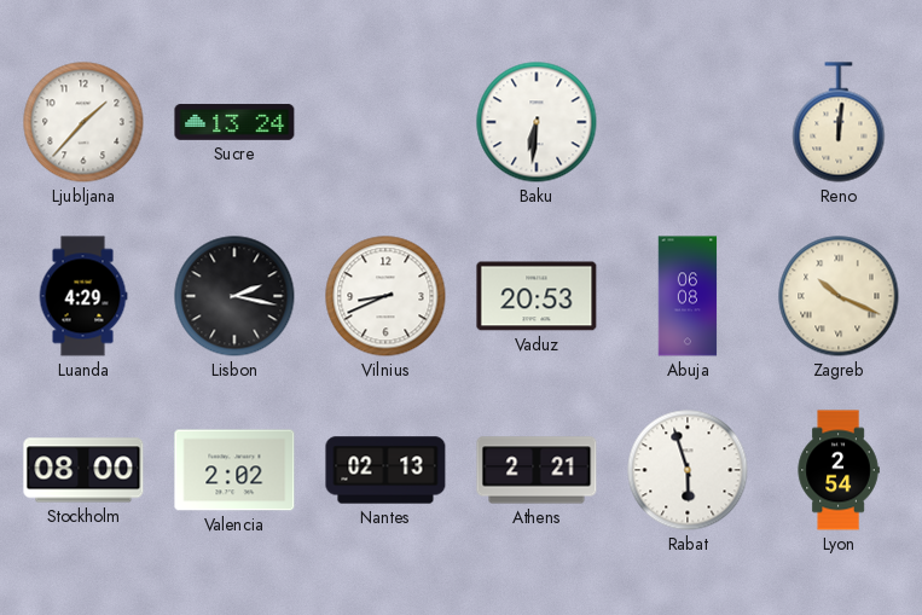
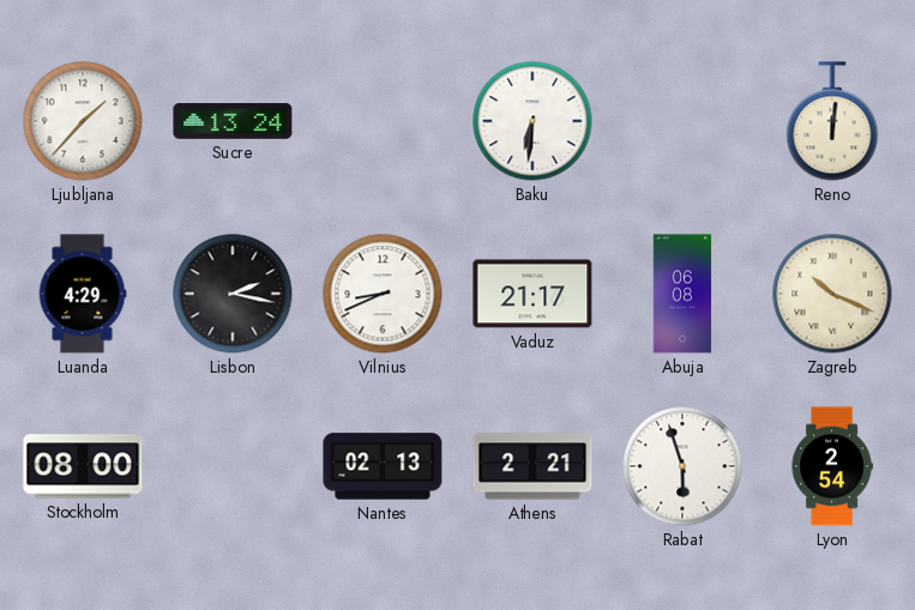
Vaduz: 20:53 -> 21:17 (532, 294)
Valencia: 2:02 -> none (234, 470)
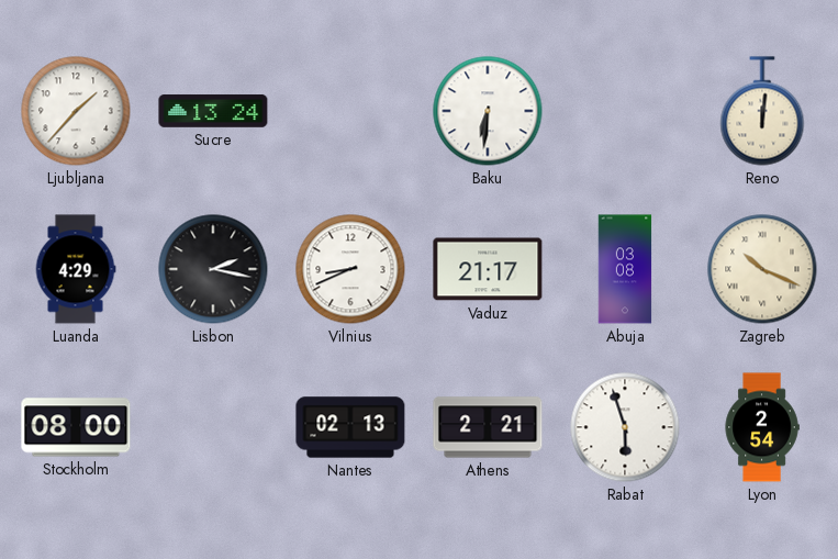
Abuja: 06:08 -> 03:08 (625, 269)
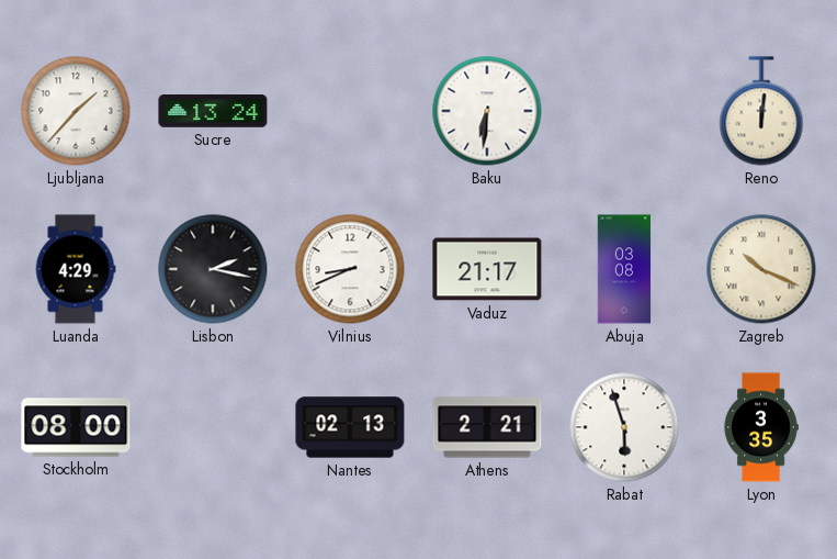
Lyon: 2:54 -> 3:35 (761, 427)
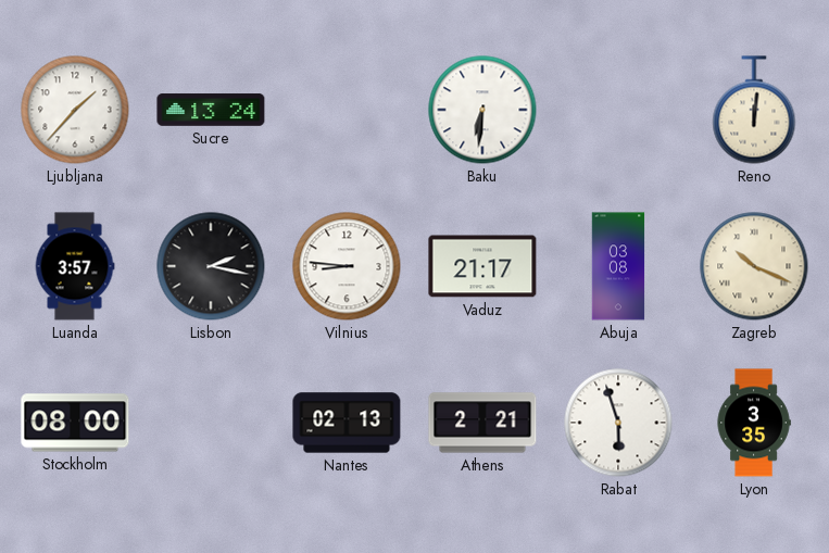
Luanda: 4:29 -> 3:57 (75, 266)
Vilnius: 8:41 -> 8:46 (347, 266)
